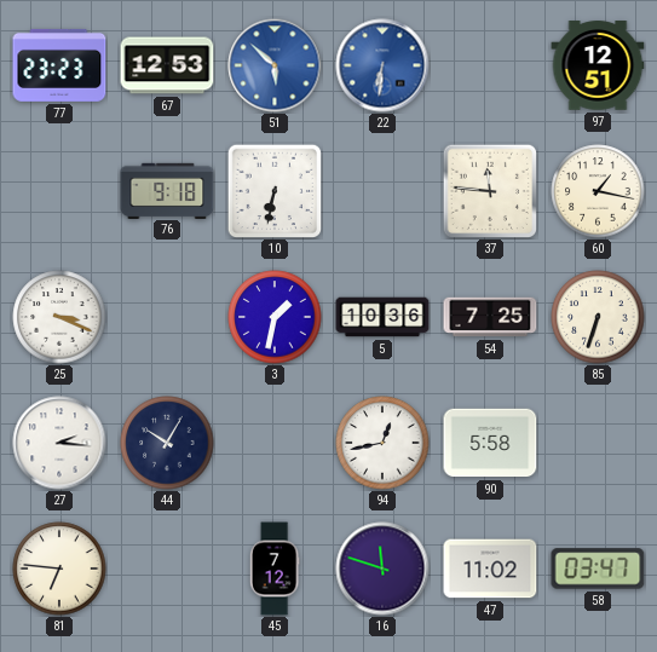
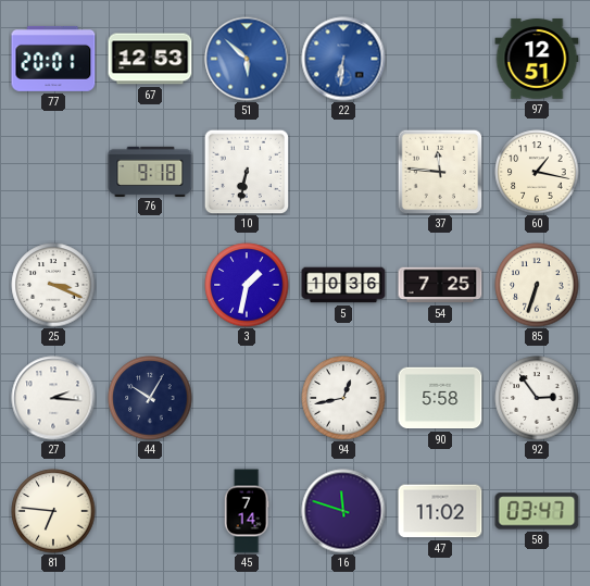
77: 23:23 -> 20:01 (53, 59)
92: none -> 2:54 (537, 398)
45: 7:12 -> 7:14 (247, 511)
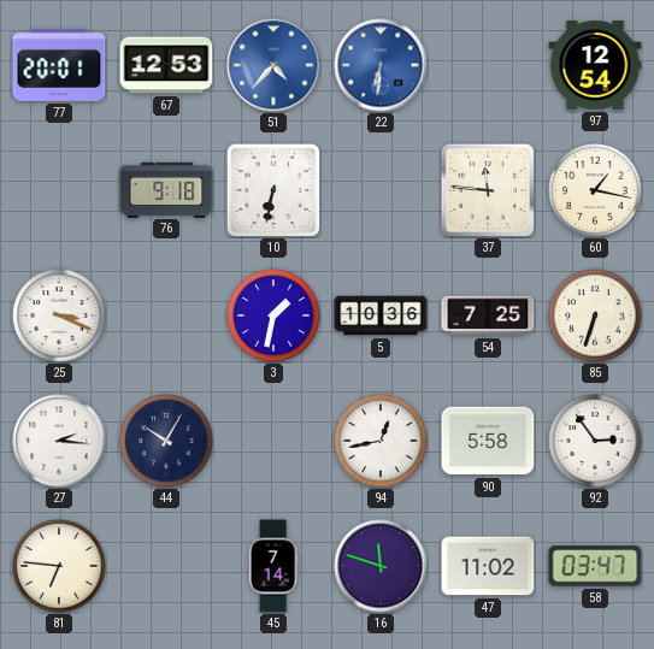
51: 5:52 -> 4:37 (273, 65)
97: 12:51 -> 12:54 (595, 65)
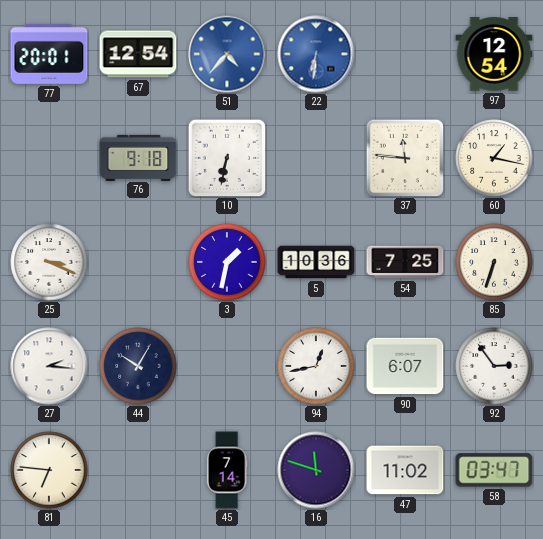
67: 12:53 -> 12:54 (138, 54)
90: 5:58 -> 6:07 (405, 366)
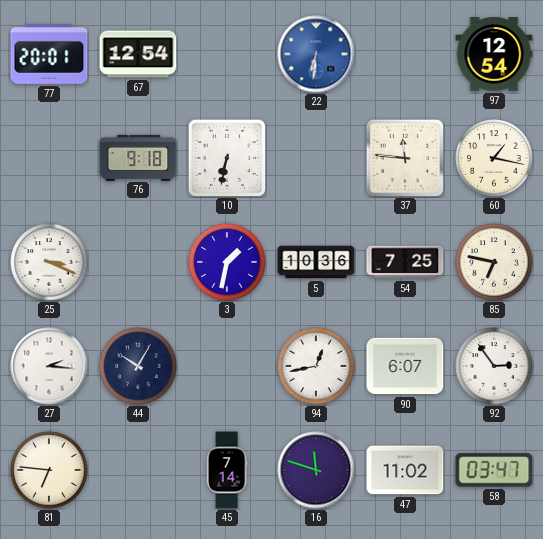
51: 4:37 -> none (227, 54)
85: 6:33 -> 6:47 (494, 262)
